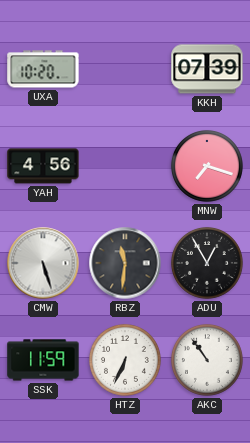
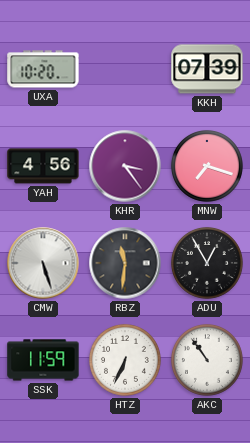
KHR: none -> 3:24 (125, 166)
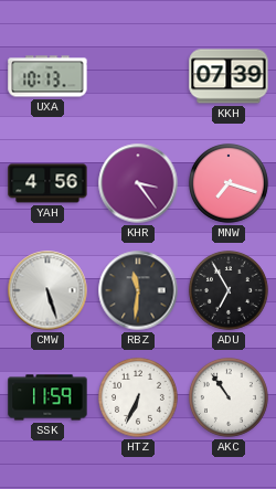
UXA: 10:20 -> 10:13 (47, 76)
ADU: 12:55 -> 6:55 (229, 290)
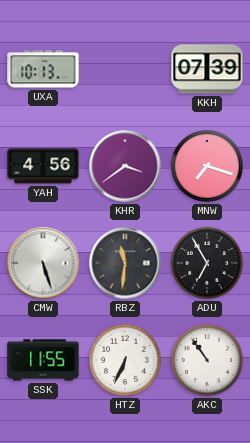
KHR: 3:24 -> 3:39 (125, 166)
SSK: 11:59 -> 11:55 (43, 360)
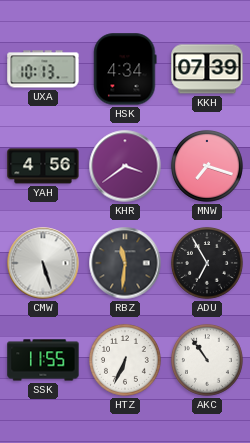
HSK: none -> 4:34 (125, 69)
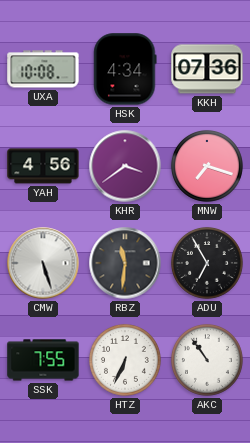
UXA: 10:13 -> 10:08 (43, 69)
KKH: 07:39 -> 07:36 (207, 69)
SSK: 11:55 -> 7:55 (43, 360)
